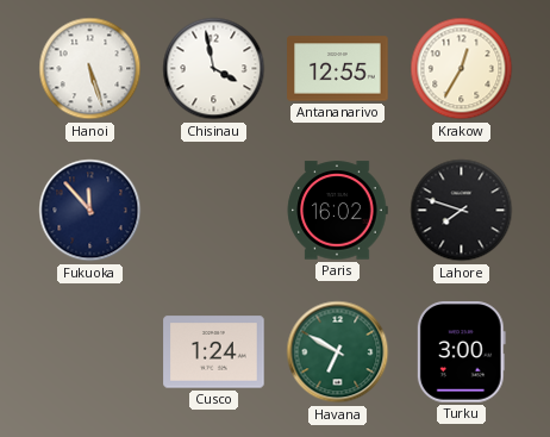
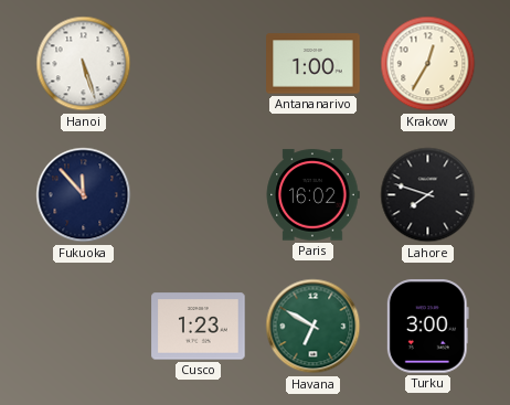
Chisinau: 3:58 -> none (214, 69)
Antananarivo: 12:55 -> 1:00 (314, 64)
Cusco: 1:24 -> 1:23 (199, 327)
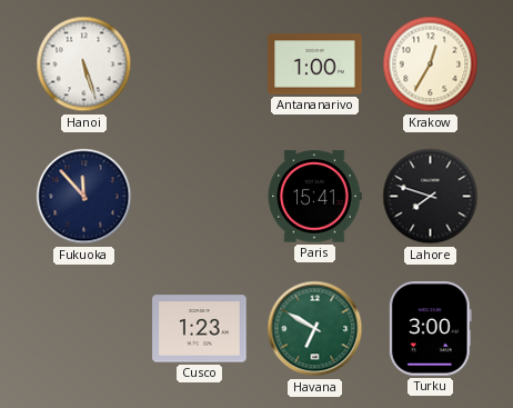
Paris: 16:02 -> 15:41 (314, 197)
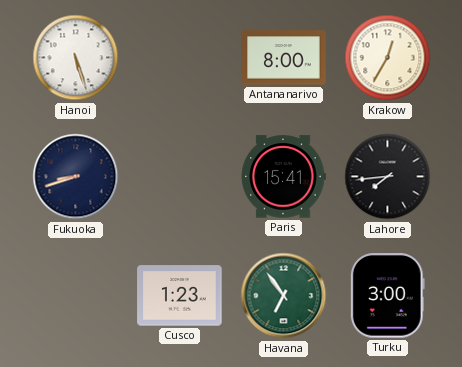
Antananarivo: 1:00 -> 8:00 (284, 58)
Fukuoka: 11:53 -> 8:42 (76, 177)
Lahore: 7:48 -> 7:44 (388, 177)
Havana: 6:50 -> 6:54 (284, 296)
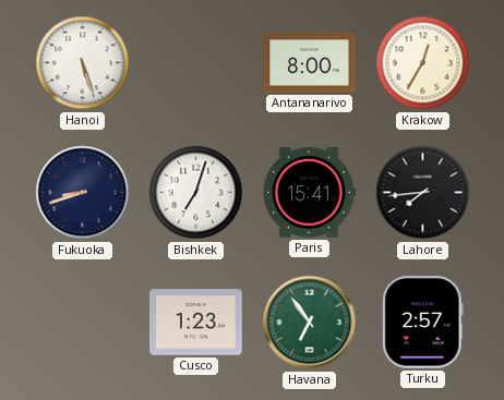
Bishkek: none -> 7:03 (196, 193)
Turku: 3:00 -> 2:57 (422, 323)
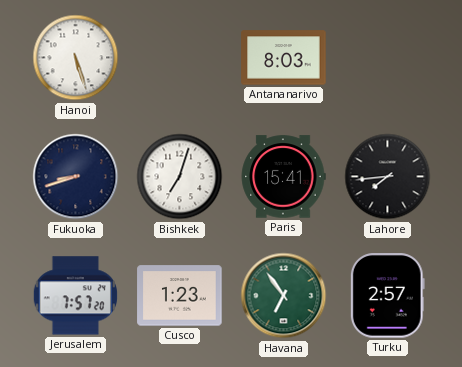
Antananarivo: 8:00 -> 8:03 (284, 58)
Krakow: 12:35 -> none (423, 63)
Jerusalem: none -> 7:57 (75, 296)
